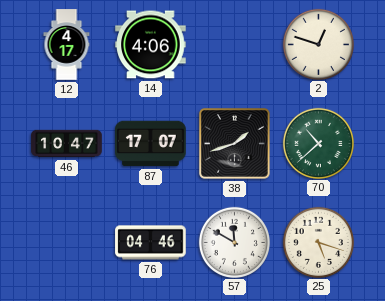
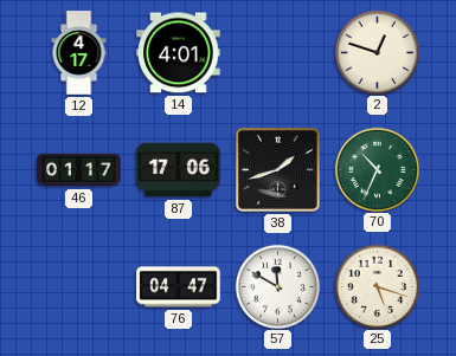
14: 4:06 -> 4:01 (179, 53)
46: 10:47 -> 01:17 (79, 170)
87: 17:07 -> 17:06 (179, 170)
70: 10:38 -> 10:34 (377, 169)
76: 04:46 -> 04:47 (179, 287)
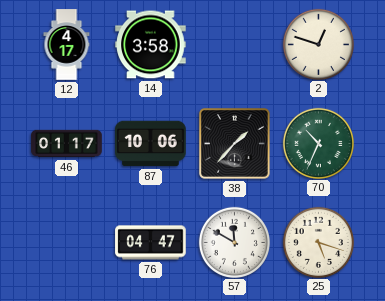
14: 4:01 -> 3:58 (151, 45)
87: 17:06 -> 10:06 (151, 144)
38: 1:42 -> 1:37 (234, 143)
